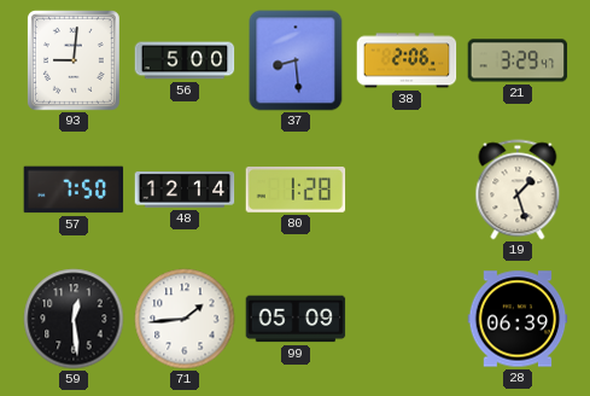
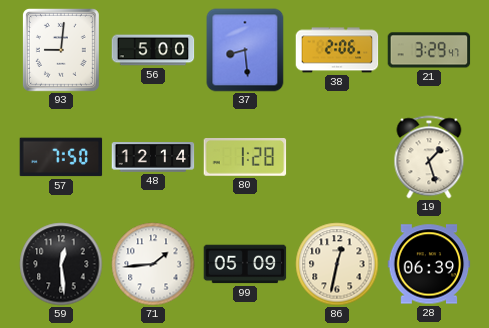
86: none -> 12:32 (337, 264)
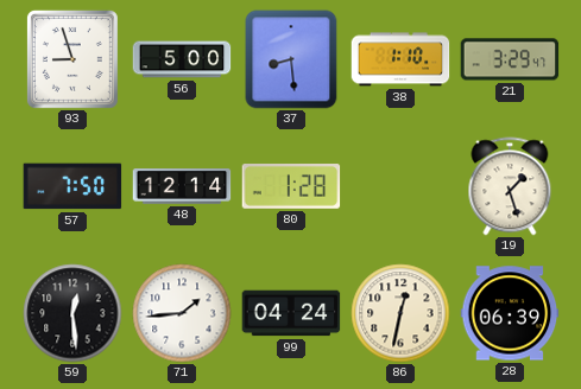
93: 9:01 -> 8:57 (72, 59)
38: 2:06 -> 1:10 (400, 59)
99: 05:09 -> 04:24 (291, 313)
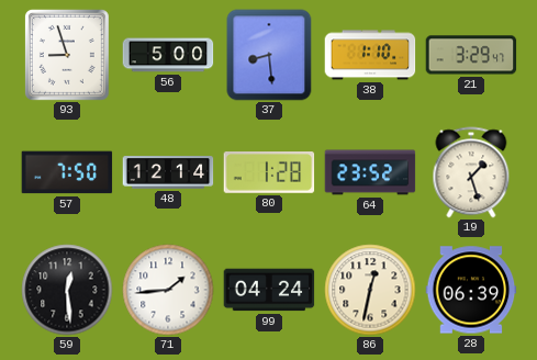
64: none -> 23:52 (370, 172)
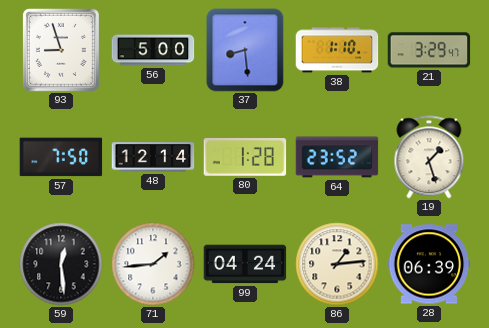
86: 12:32 -> 1:14 (337, 264)
